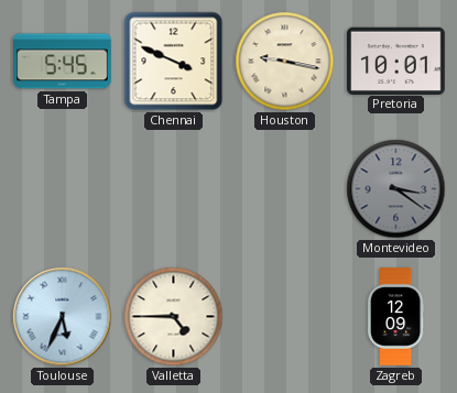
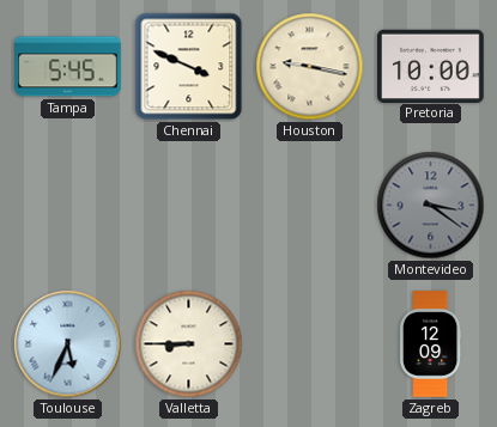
Pretoria: 10:01 -> 10:00 (431, 66)
Valletta: 4:45 -> 8:45 (189, 344)
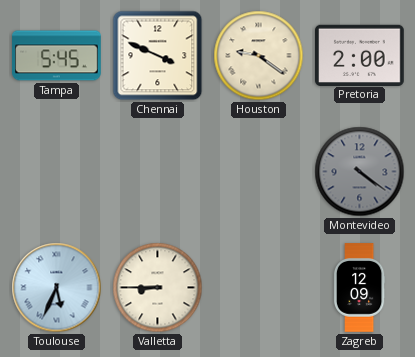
Houston: 9:17 -> 9:21 (259, 56)
Pretoria: 10:00 -> 2:00 (360, 55)
Montevideo: 3:21 -> 4:21 (360, 172)
